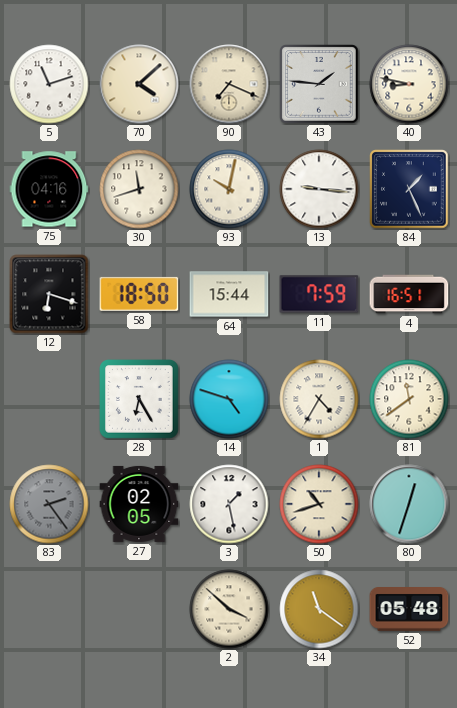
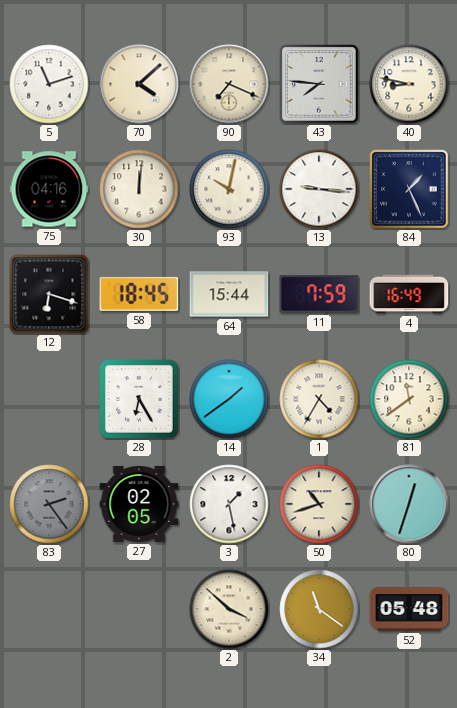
43: 1:46 -> 7:46 (319, 84)
30: 11:42 -> 12:01 (139, 189)
58: 18:50 -> 18:45 (139, 294)
4: 16:51 -> 16:49 (409, 294)
14: 4:48 -> 1:39 (229, 399)
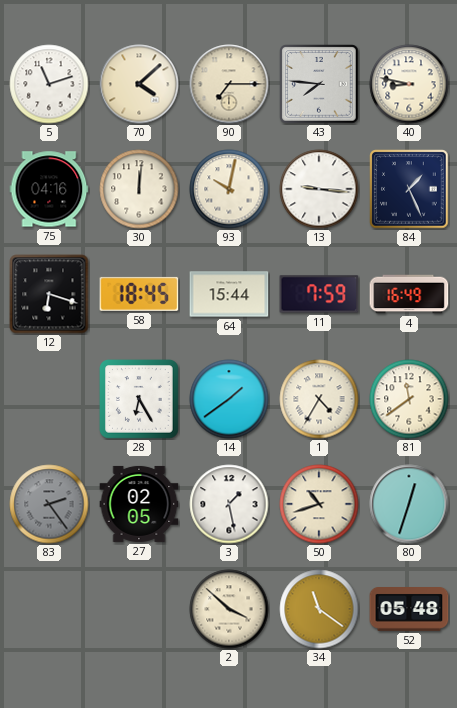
90: 7:19 -> 7:15 (229, 84)
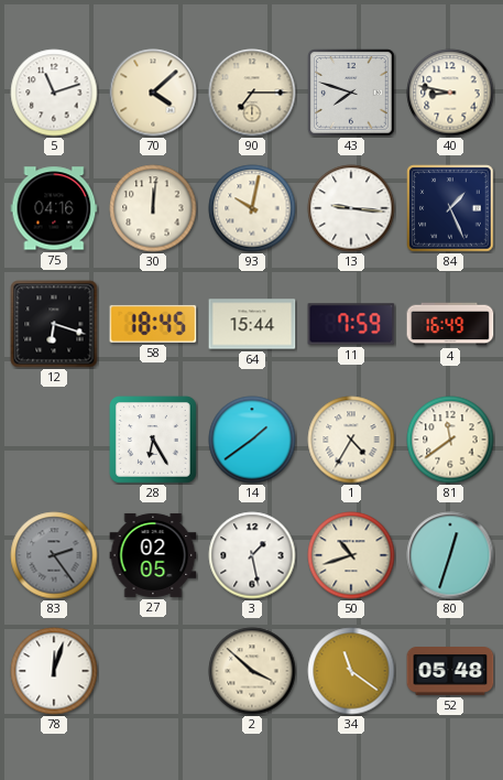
43: 7:46 -> 7:48 (351, 93)
78: none -> 12:03 (54, 671)
